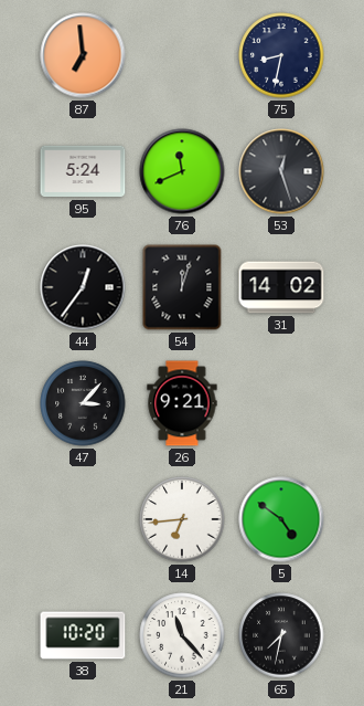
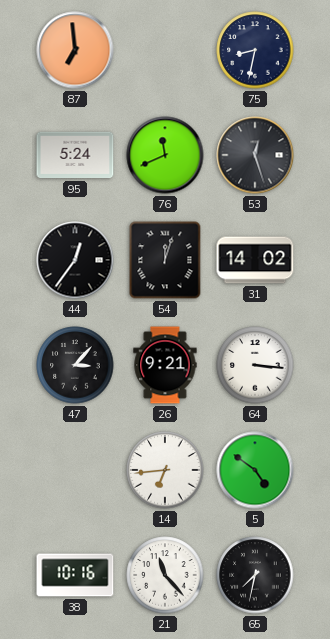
64: none -> 3:16 (255, 365)
38: 10:20 -> 10:16 (75, 575)
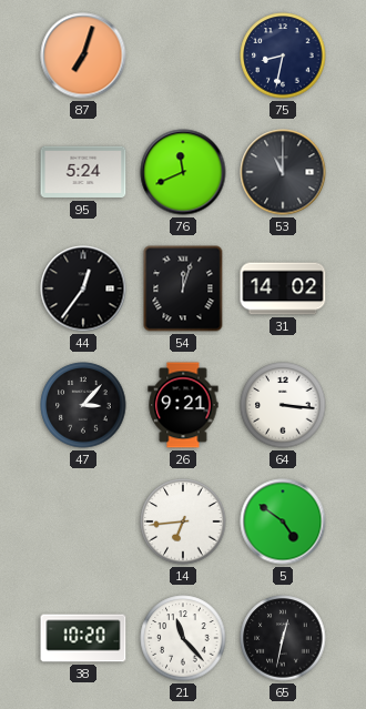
87: 6:59 -> 7:03 (83, 55)
53: 12:27 -> 11:00 (283, 172)
38: 10:16 -> 10:20 (83, 638)
65: 7:32 -> 12:32 (283, 638)
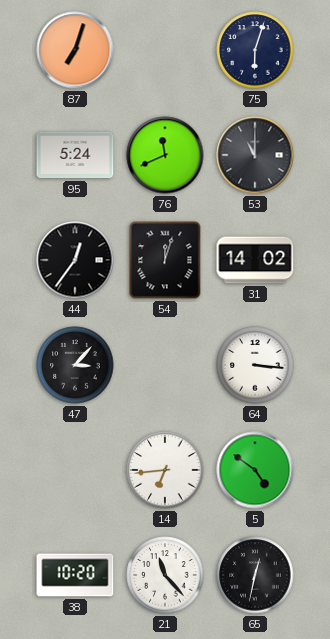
75: 8:32 -> 6:03 (255, 50)
26: 9:21 -> none (183, 405)
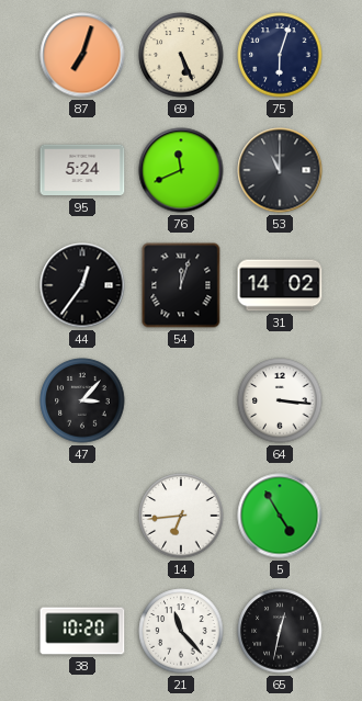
69: none -> 5:26 (181, 55)
5: 4:51 -> 4:55 (280, 516)
